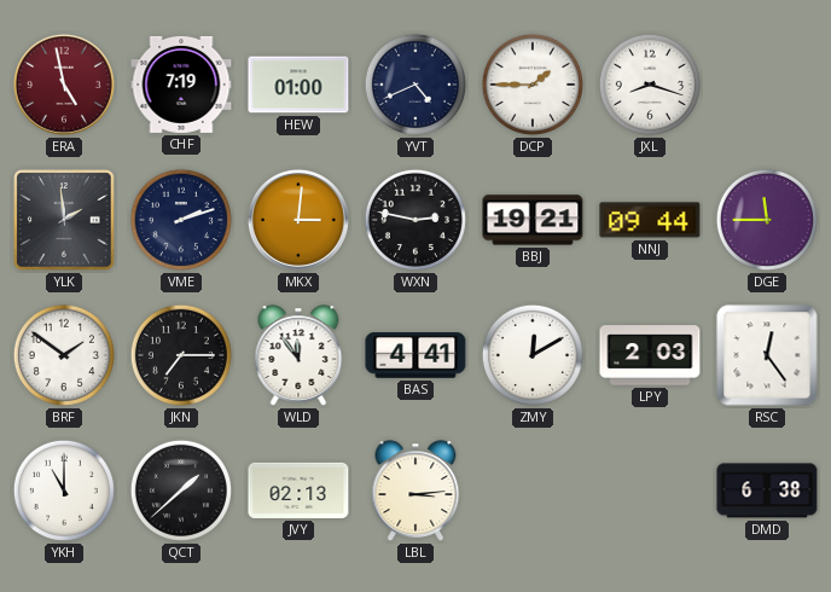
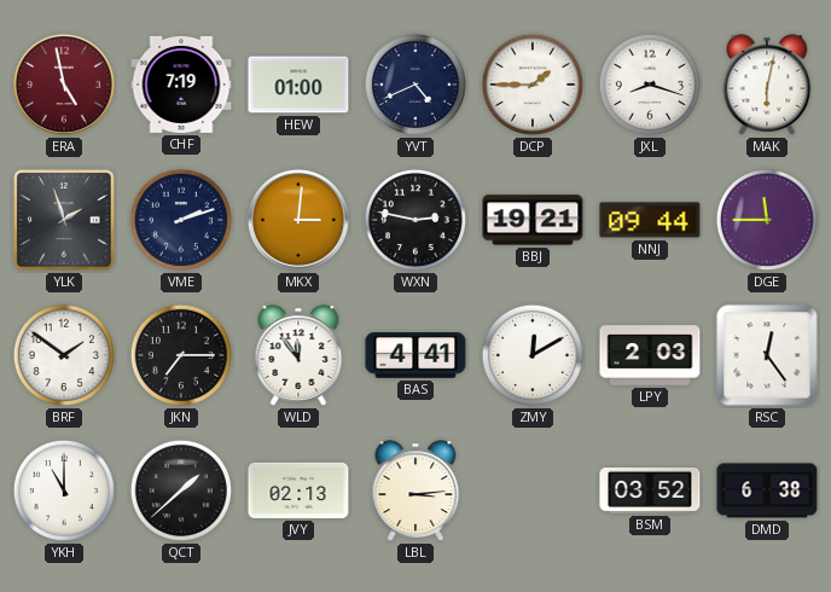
MAK: none -> 6:02 (767, 85)
YLK: 1:59 -> 1:57 (64, 220)
BSM: none -> 03:52 (650, 491)
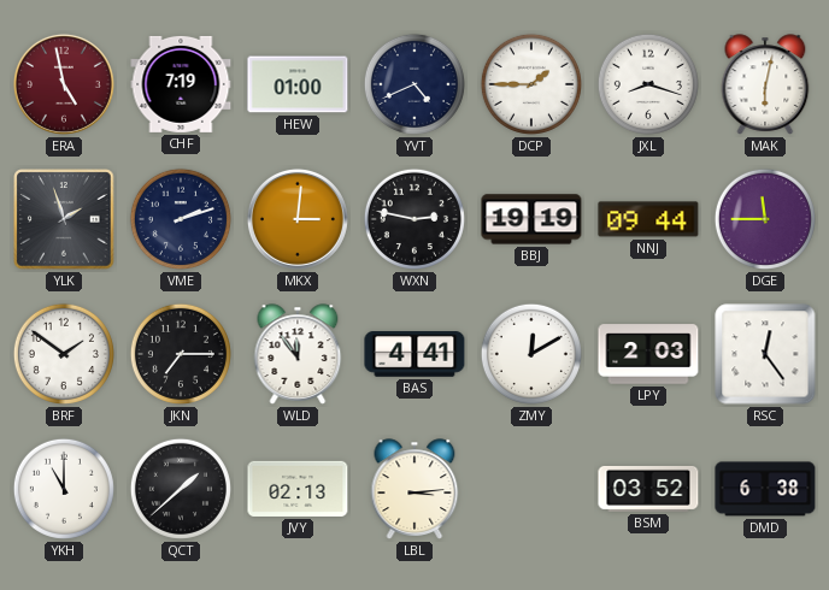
BBJ: 19:21 -> 19:19 (531, 219)
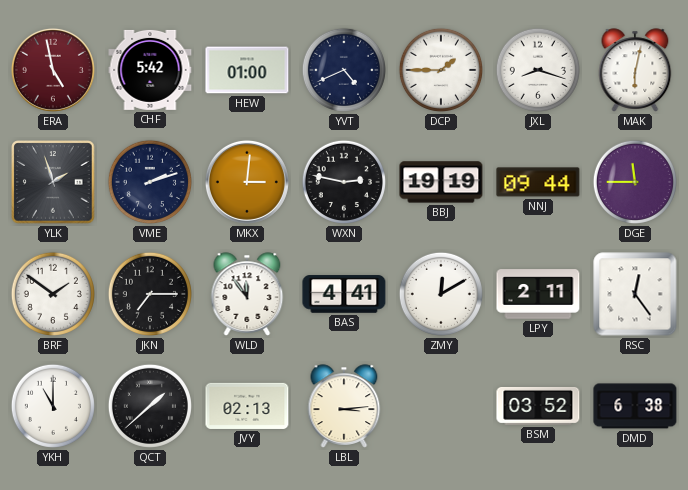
CHF: 7:19 -> 5:42 (150, 70)
LPY: 2:03 -> 2:11 (538, 294)
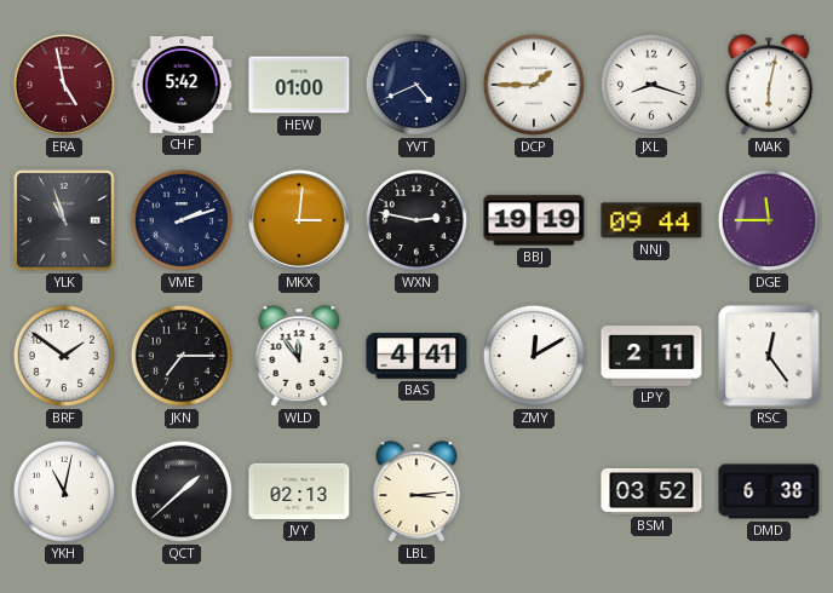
YLK: 1:57 -> 10:57 (64, 220)
YKH: 11:00 -> 11:02 (64, 491)
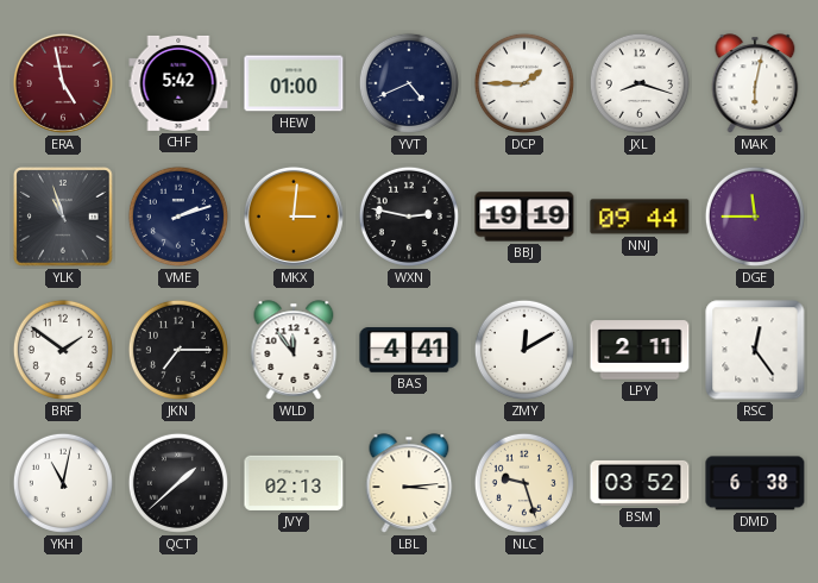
NLC: none -> 9:27 (524, 483)
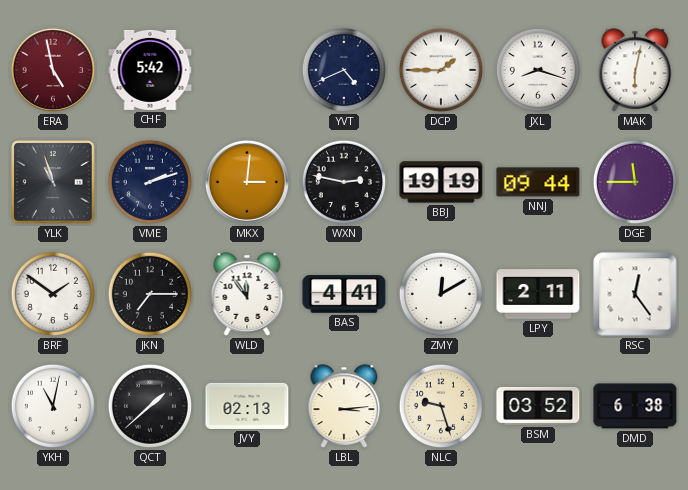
HEW: 01:00 -> none (294, 83)
